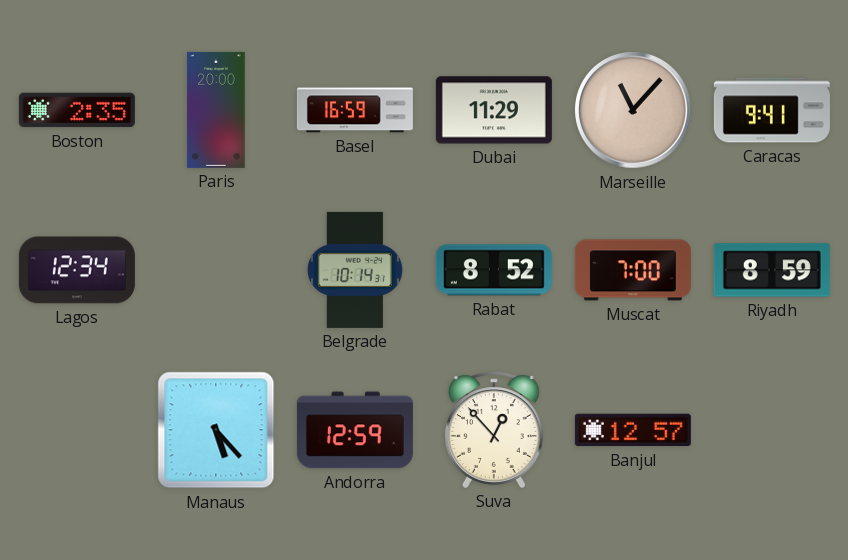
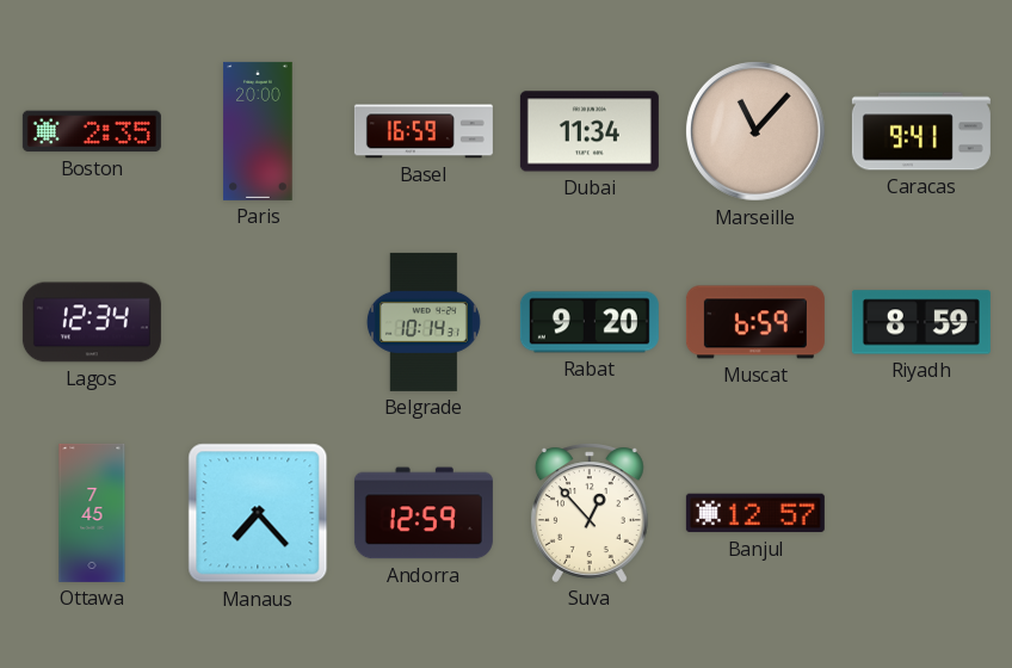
Dubai: 11:29 -> 11:34 (590, 131)
Rabat: 8:52 -> 9:20 (590, 322)
Muscat: 7:00 -> 6:59 (755, 322)
Ottawa: none -> 7:45 (92, 513)
Manaus: 5:23 -> 7:23 (258, 513)
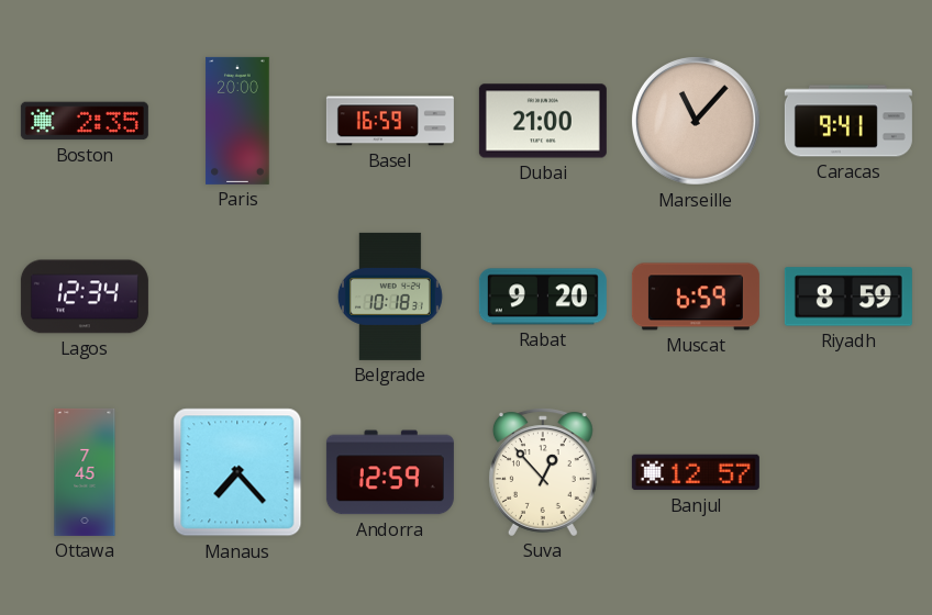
Dubai: 11:34 -> 21:00 (543, 121)
Belgrade: 10:14 -> 10:18 (390, 297)
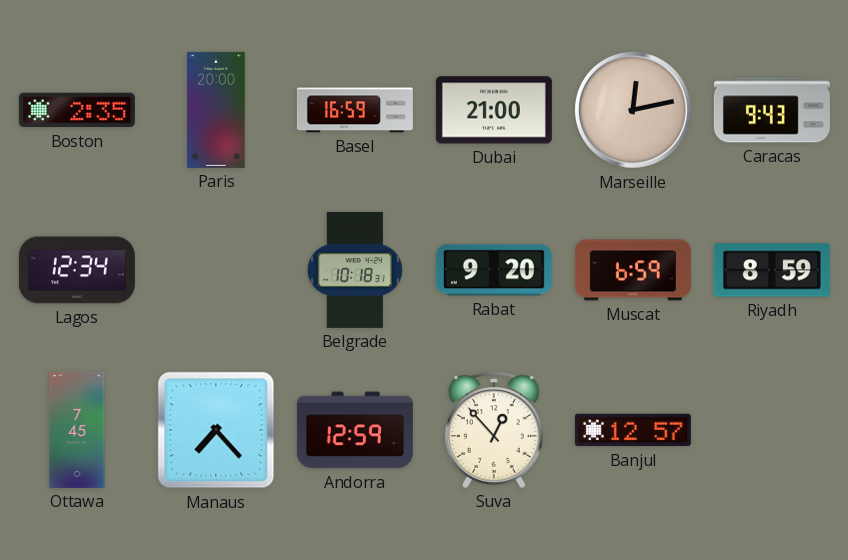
Marseille: 11:07 -> 12:13 (633, 110)
Caracas: 9:41 -> 9:43 (772, 110)
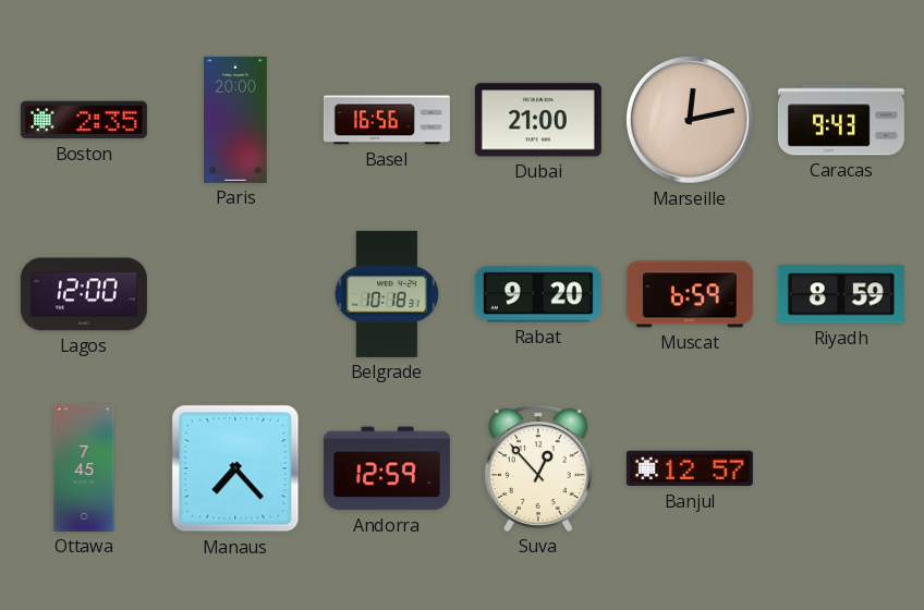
Basel: 16:59 -> 16:56 (387, 120)
Lagos: 12:34 -> 12:00 (84, 294)
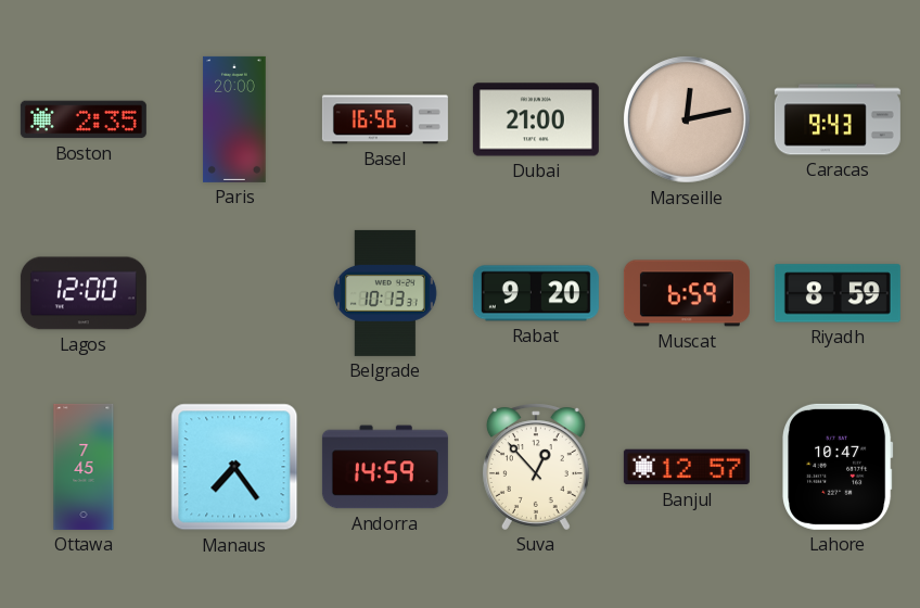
Belgrade: 10:18 -> 10:13 (385, 293)
Manaus: 7:23 -> 7:24 (234, 467)
Andorra: 12:59 -> 14:59 (385, 467)
Lahore: none -> 10:47 (839, 467)
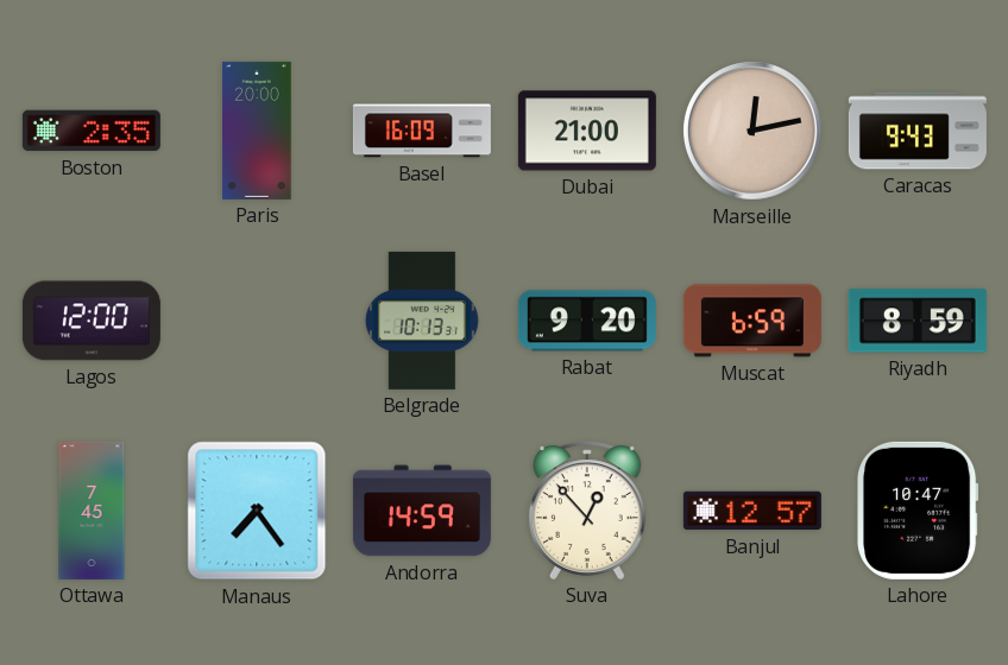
Basel: 16:56 -> 16:09 (422, 131)
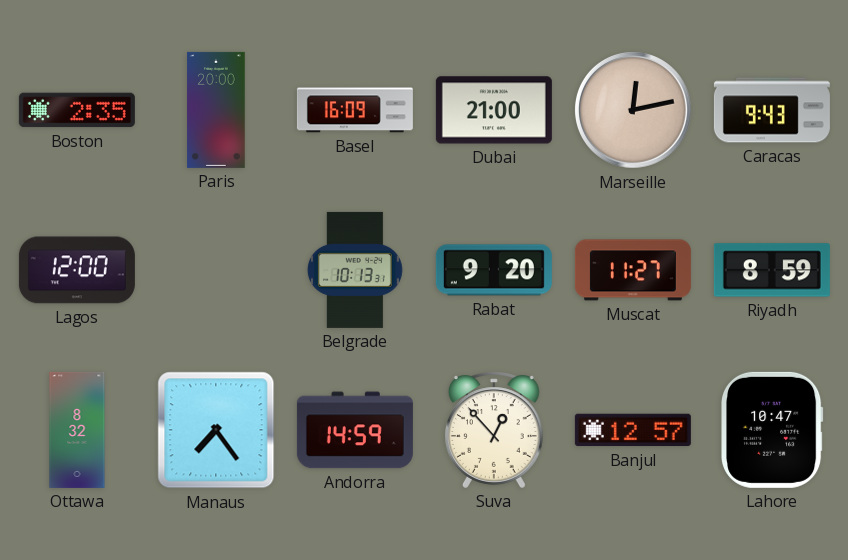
Muscat: 6:59 -> 11:27 (633, 270)
Ottawa: 7:45 -> 8:32 (77, 430)
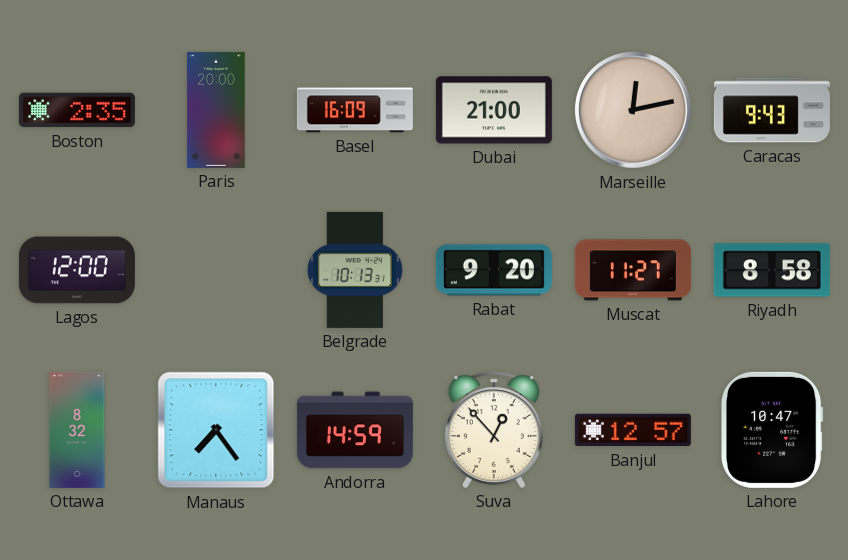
Riyadh: 8:59 -> 8:58 (772, 270)
